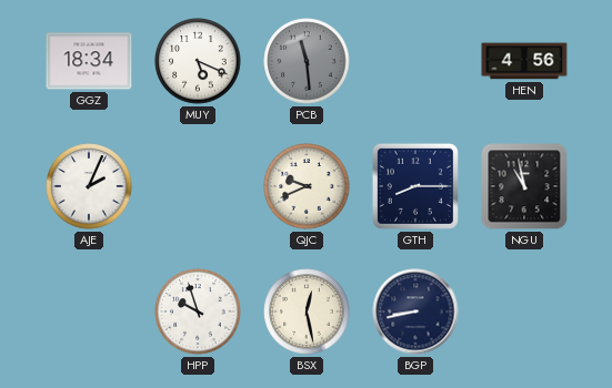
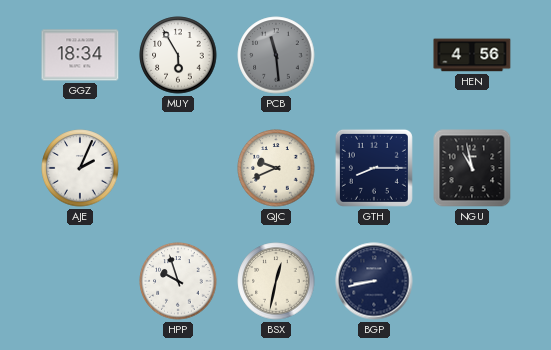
MUY: 5:19 -> 5:55 (178, 55)
BSX: 12:28 -> 12:32 (276, 281)
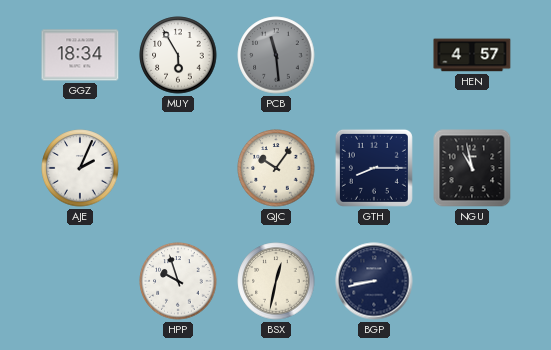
HEN: 4:56 -> 4:57 (472, 55)
QJC: 9:41 -> 10:06 (276, 168)
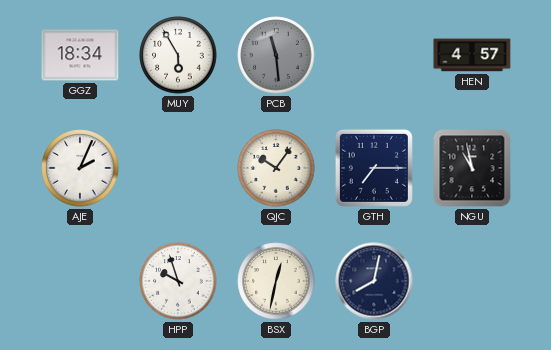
GTH: 8:15 -> 7:15 (374, 168)
BGP: 8:43 -> 8:02 (374, 281)
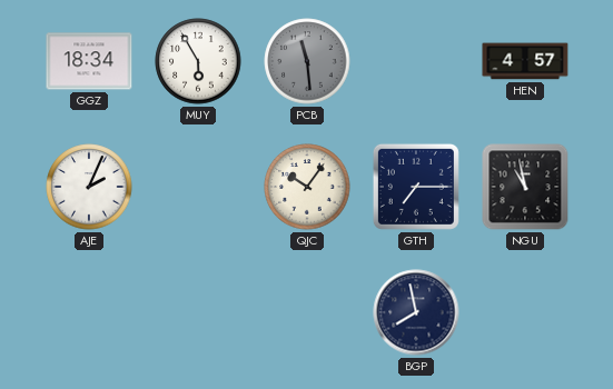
HPP: 9:57 -> none (178, 281)
BSX: 12:32 -> none (276, 281)
BGP: 8:02 -> 7:58 (416, 312)
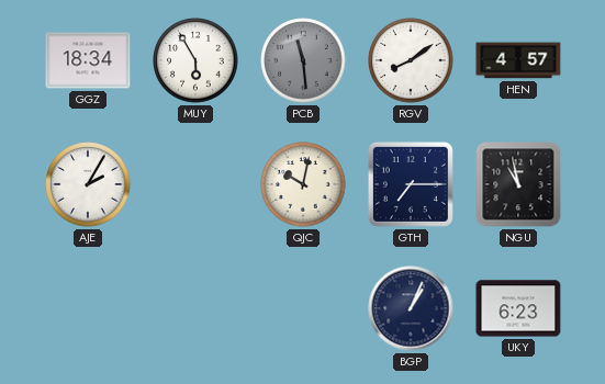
RGV: none -> 8:09 (411, 60)
AJE: 2:04 -> 2:05 (88, 184)
QJC: 10:06 -> 10:02 (303, 184)
BGP: 7:58 -> 1:04 (411, 308)
UKY: none -> 6:23 (518, 308)
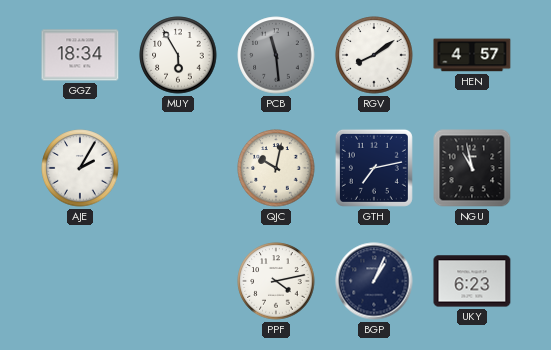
GTH: 7:15 -> 7:13 (374, 168)
PPF: none -> 4:13 (276, 281)
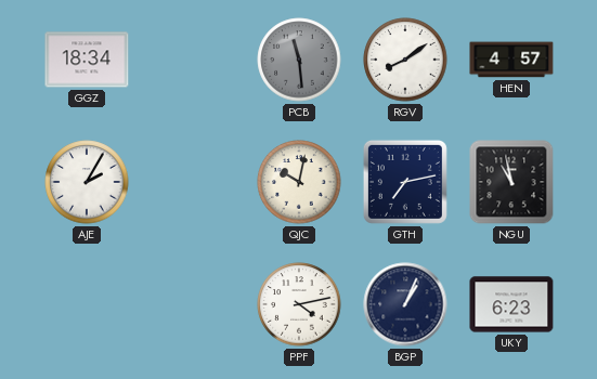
MUY: 5:55 -> none (178, 55)
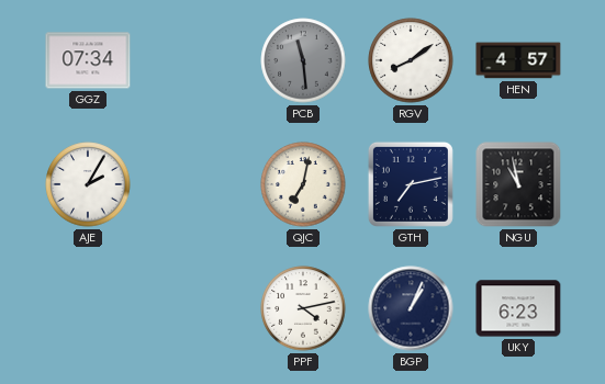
GGZ: 18:34 -> 07:34 (88, 60)
QJC: 10:02 -> 7:02 (303, 184)
